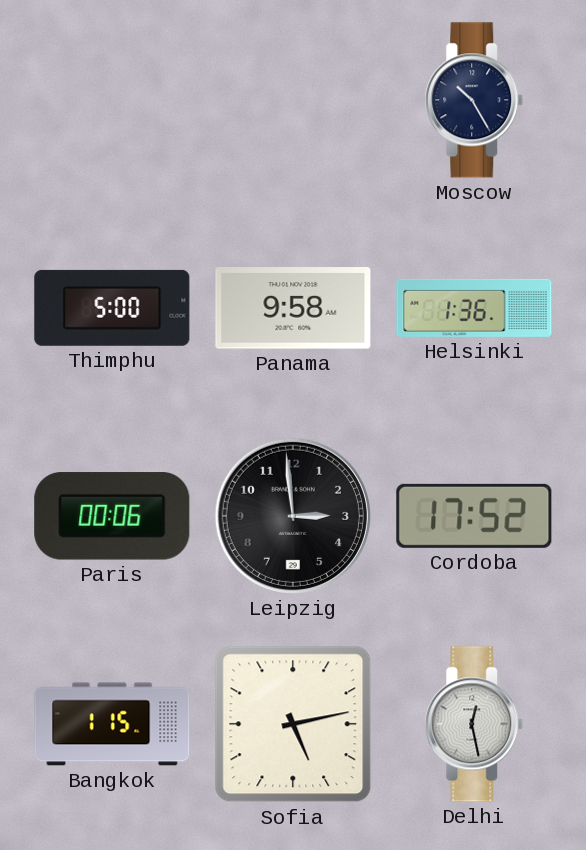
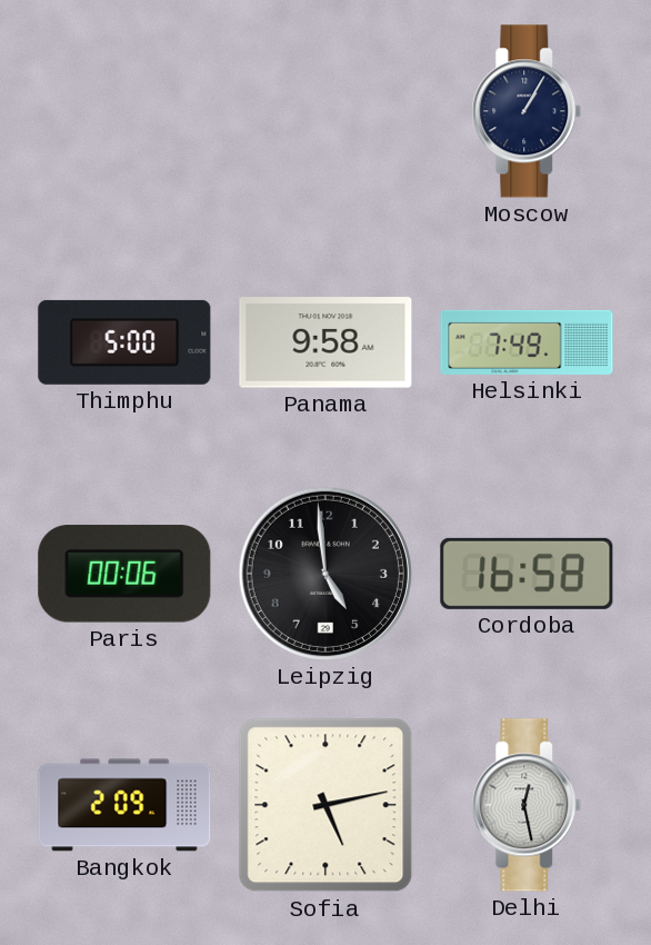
Moscow: 10:25 -> 1:05 (527, 111)
Helsinki: 1:36 -> 7:49 (527, 342)
Leipzig: 2:59 -> 4:59 (325, 574)
Cordoba: 17:52 -> 16:58 (527, 574)
Bangkok: 1:15 -> 2:09 (124, 805)
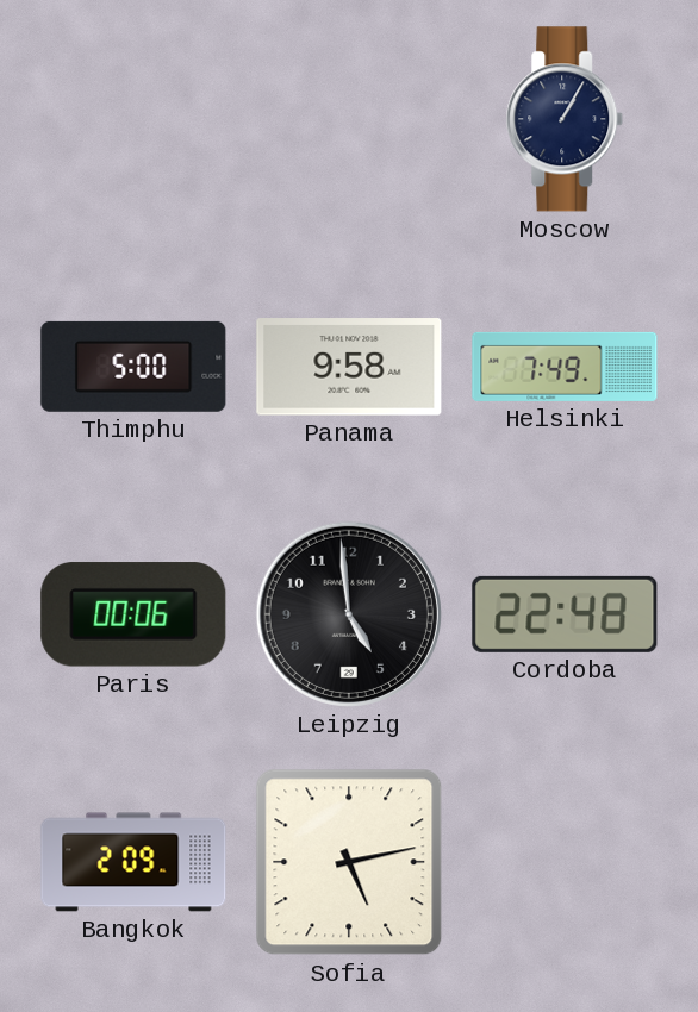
Cordoba: 16:58 -> 22:48 (565, 614)
Delhi: 12:28 -> none (527, 805)
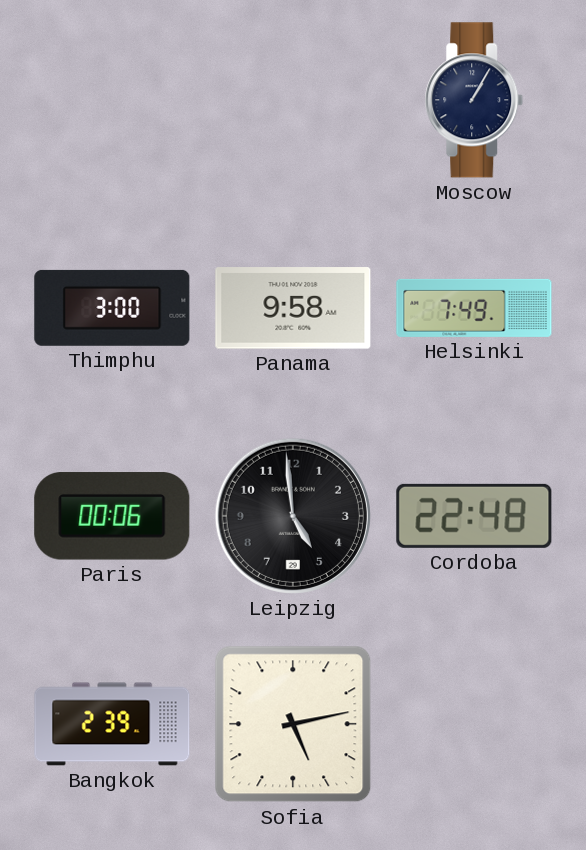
Thimphu: 5:00 -> 3:00 (112, 308)
Bangkok: 2:09 -> 2:39 (112, 724)
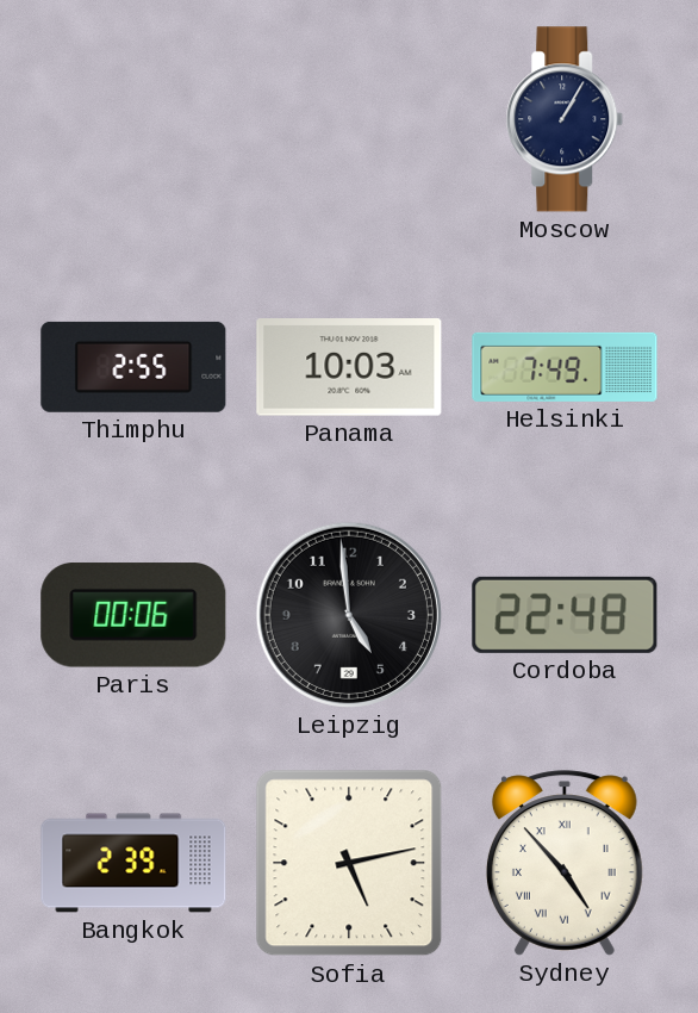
Thimphu: 3:00 -> 2:55 (133, 367)
Panama: 9:58 -> 10:03 (349, 367)
Sydney: none -> 4:53 (565, 863)
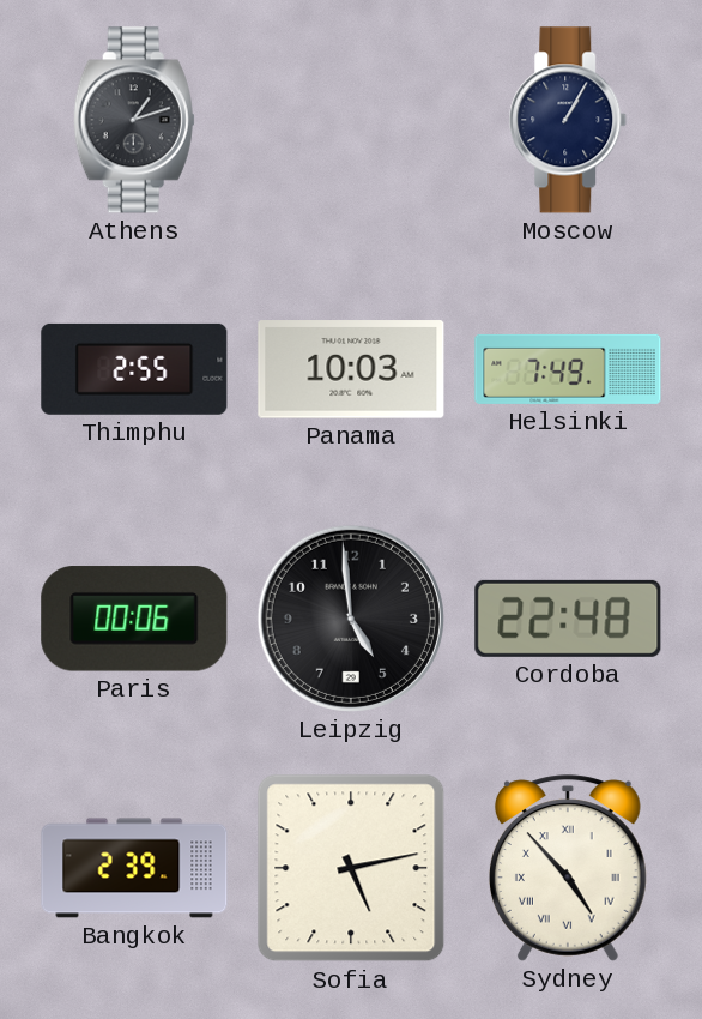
Athens: none -> 1:12 (134, 120)
